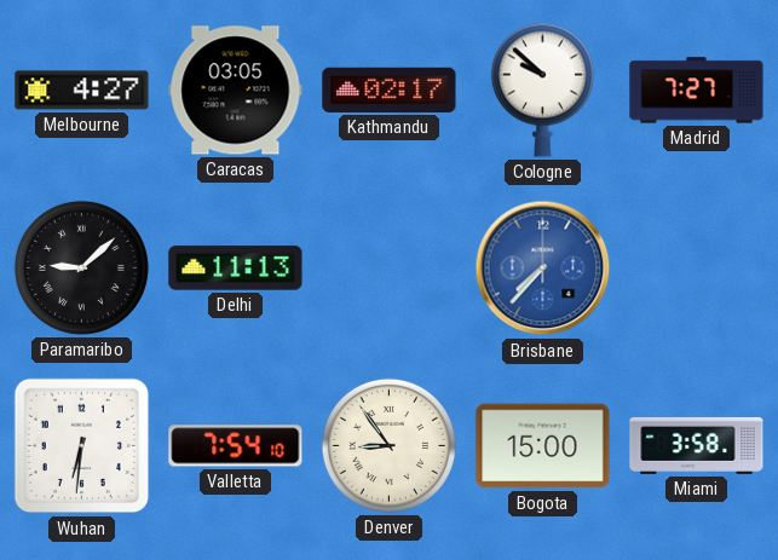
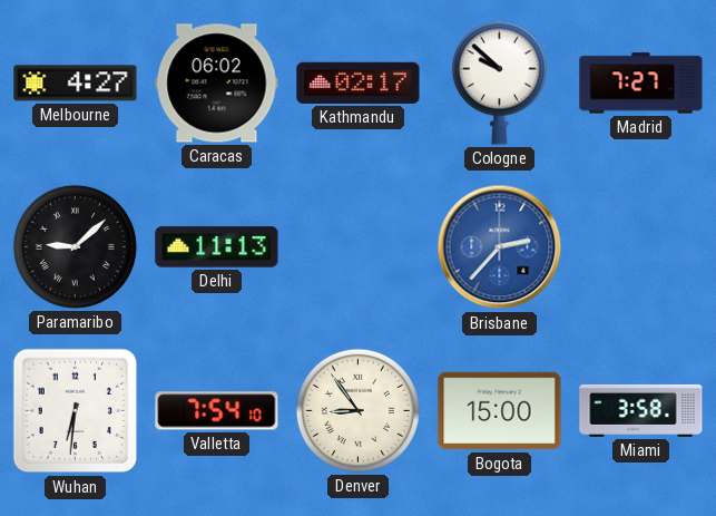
Caracas: 03:05 -> 06:02 (217, 84)
Brisbane: 7:37 -> 2:37 (500, 247)
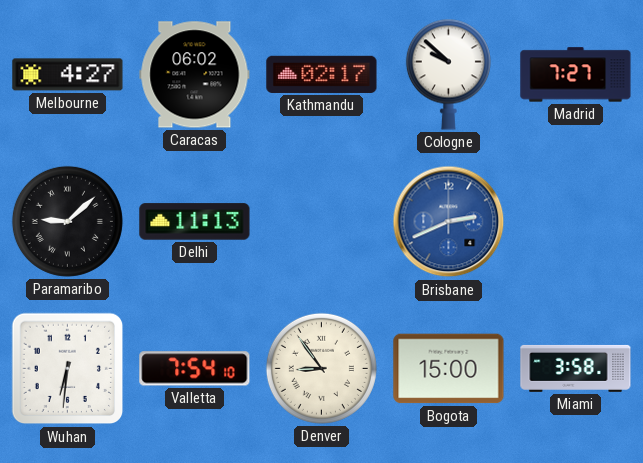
Brisbane: 2:37 -> 2:41 (449, 222)
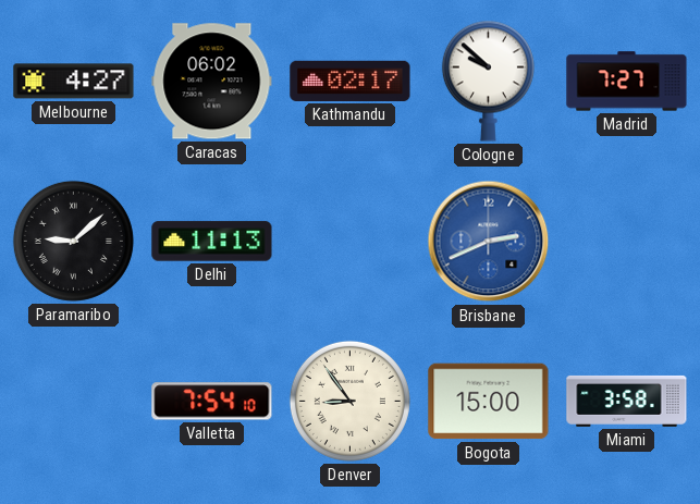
Wuhan: 6:31 -> none (68, 369)
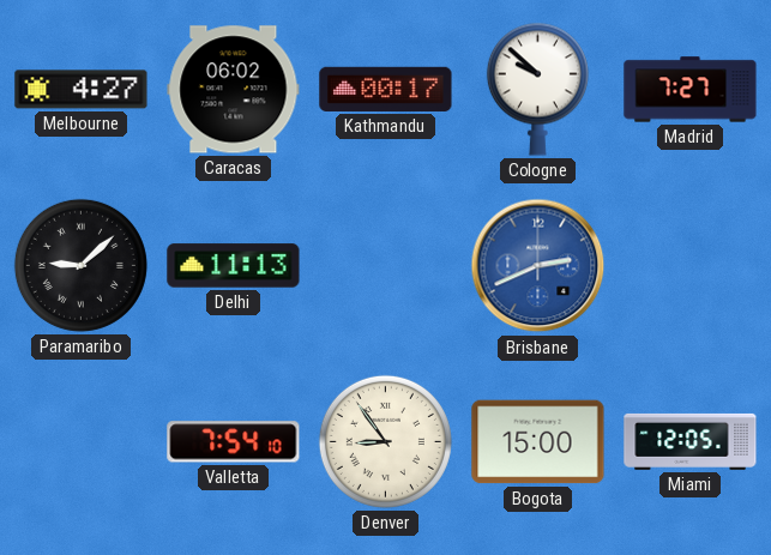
Kathmandu: 02:17 -> 00:17 (386, 89)
Miami: 3:58 -> 12:05 (691, 441)
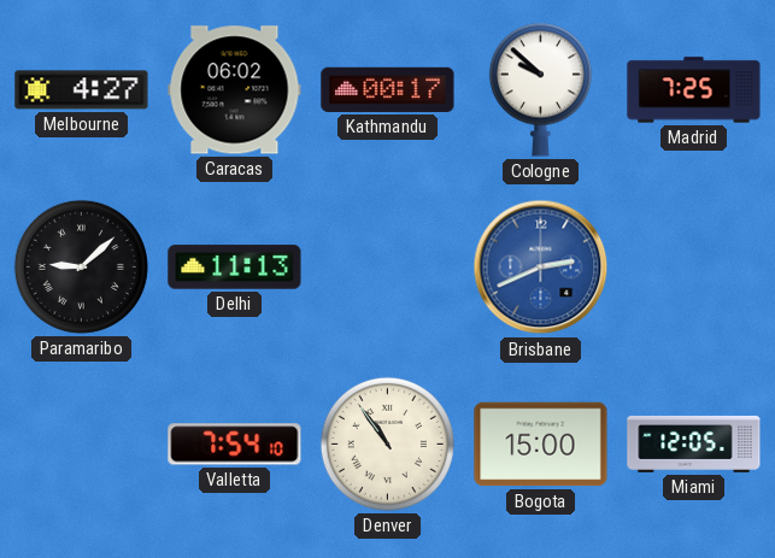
Madrid: 7:27 -> 7:25 (694, 90)
Denver: 8:54 -> 10:54 (387, 444)
